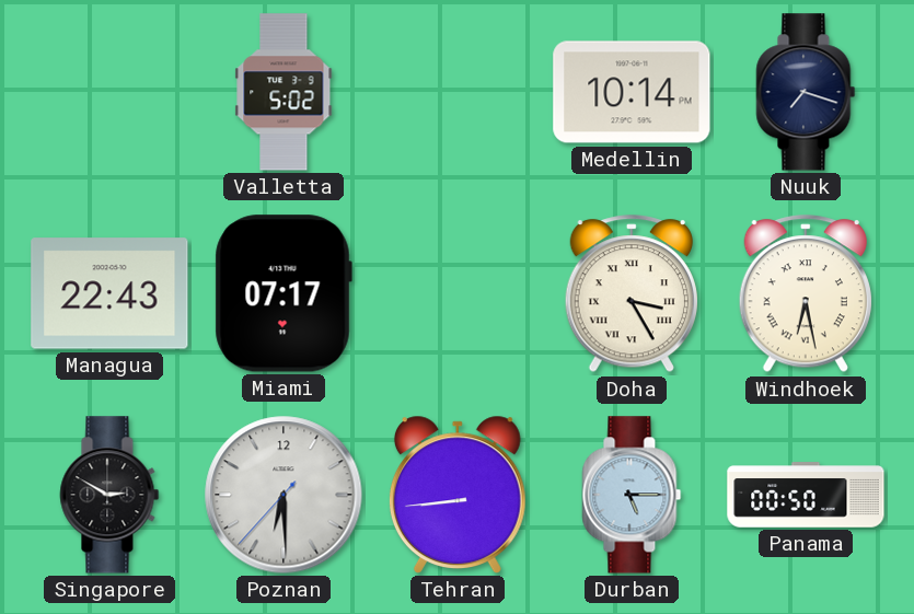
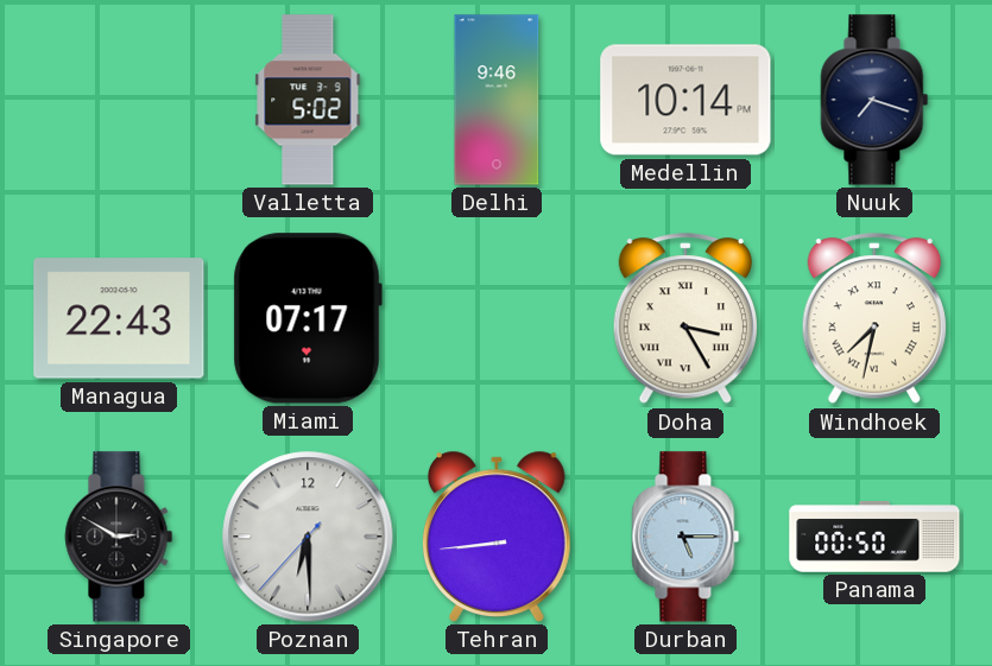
Delhi: none -> 9:46 (497, 100)
Windhoek: 6:28 -> 7:32 (874, 319)
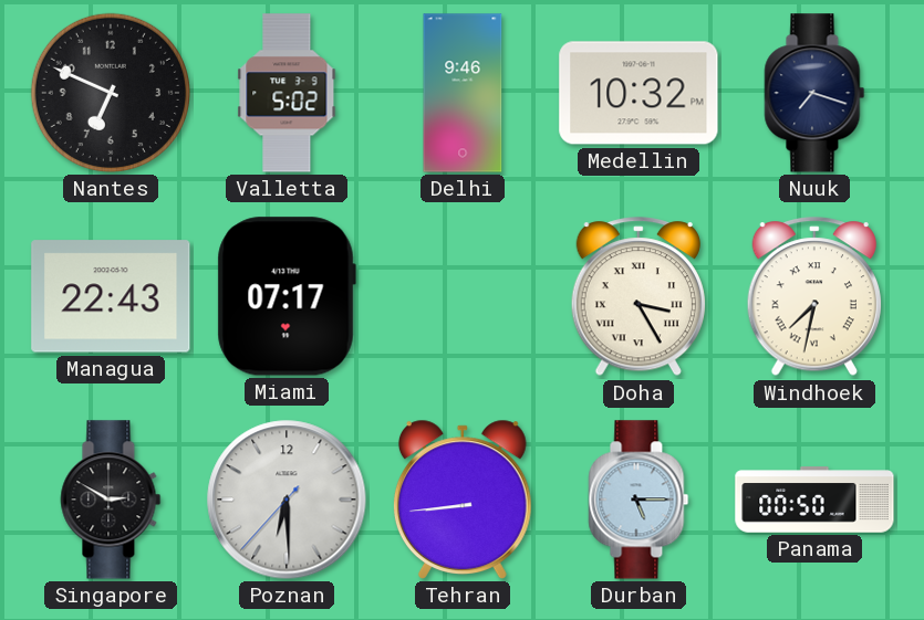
Nantes: none -> 6:49 (111, 93)
Medellin: 10:14 -> 10:32 (639, 93)
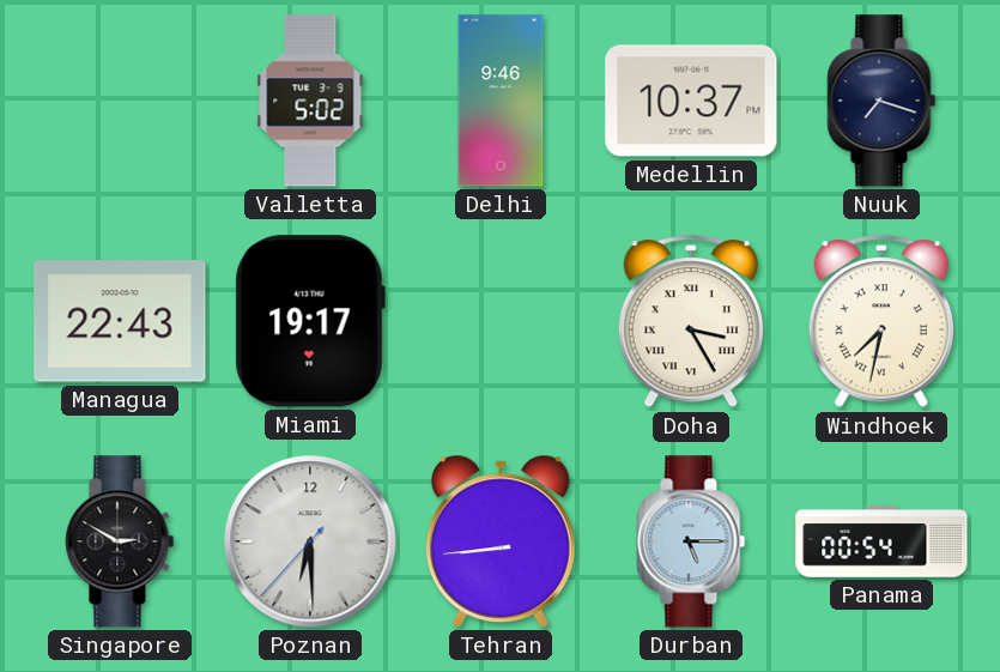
Nantes: 6:49 -> none (111, 93)
Medellin: 10:32 -> 10:37 (691, 101)
Miami: 07:17 -> 19:17 (310, 321)
Panama: 00:50 -> 00:54 (881, 541)
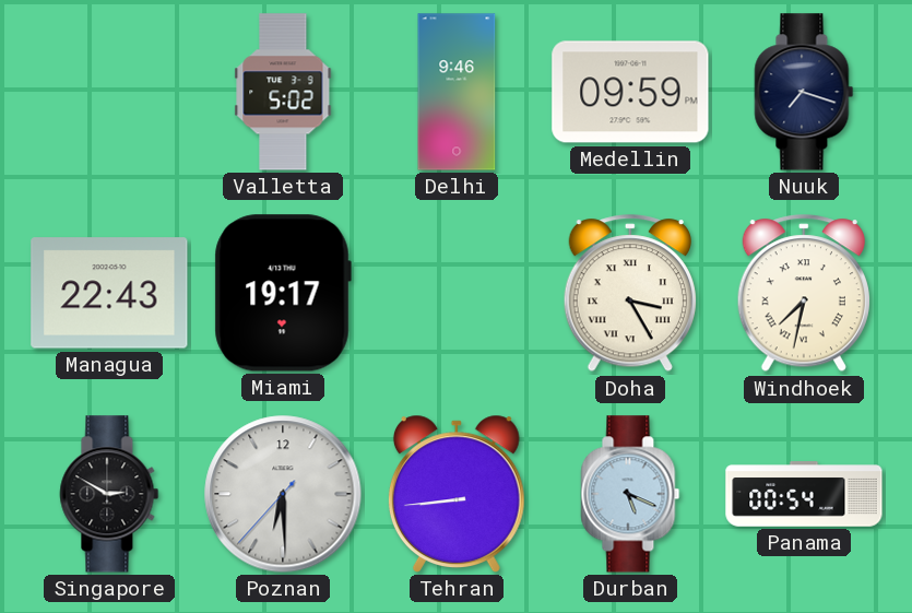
Medellin: 10:37 -> 09:59 (630, 92)
Durban: 5:15 -> 5:19 (630, 494)
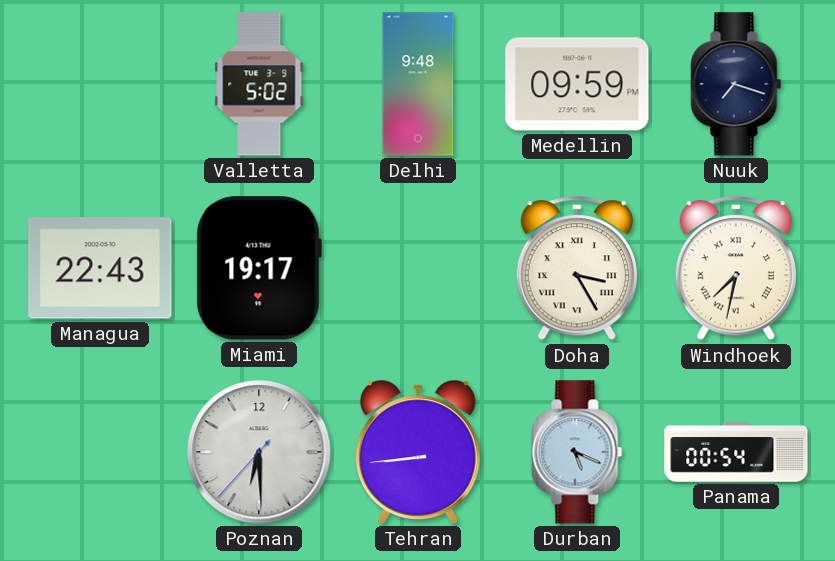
Delhi: 9:46 -> 9:48 (418, 84)
Singapore: 2:50 -> none (109, 494)
